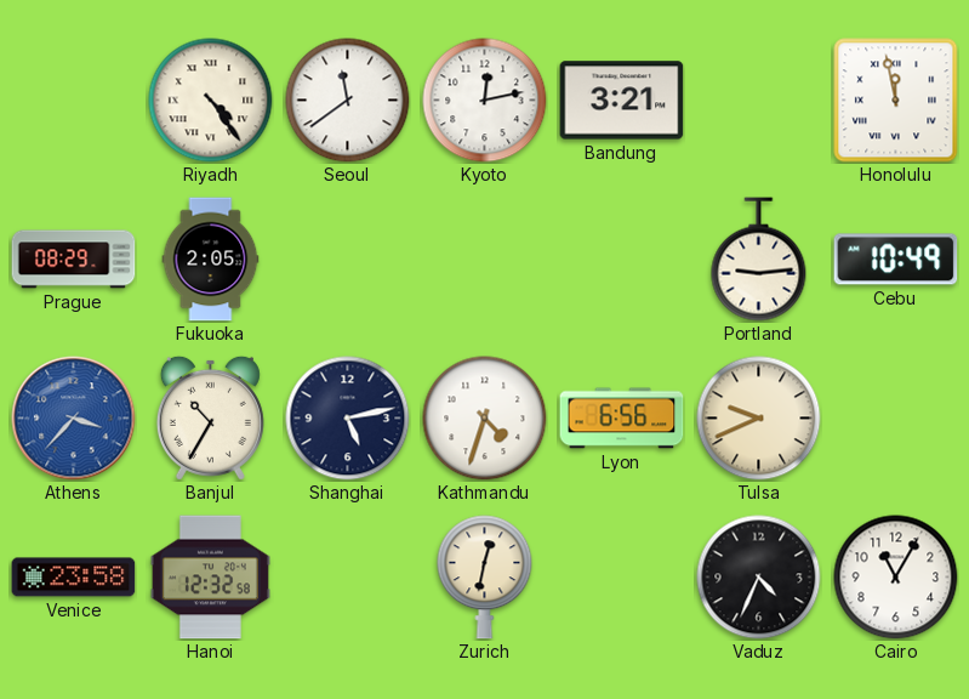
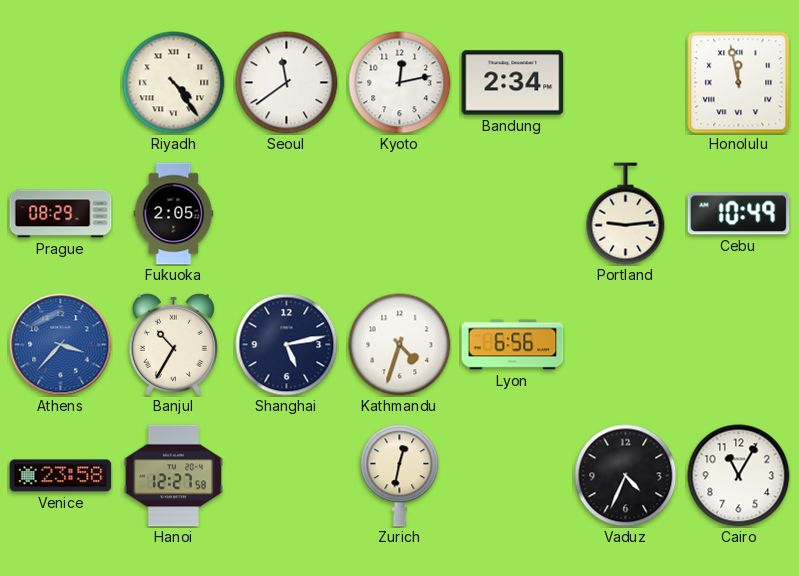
Bandung: 3:21 -> 2:34 (513, 83)
Tulsa: 9:41 -> none (759, 419)
Hanoi: 12:32 -> 12:27 (173, 476)
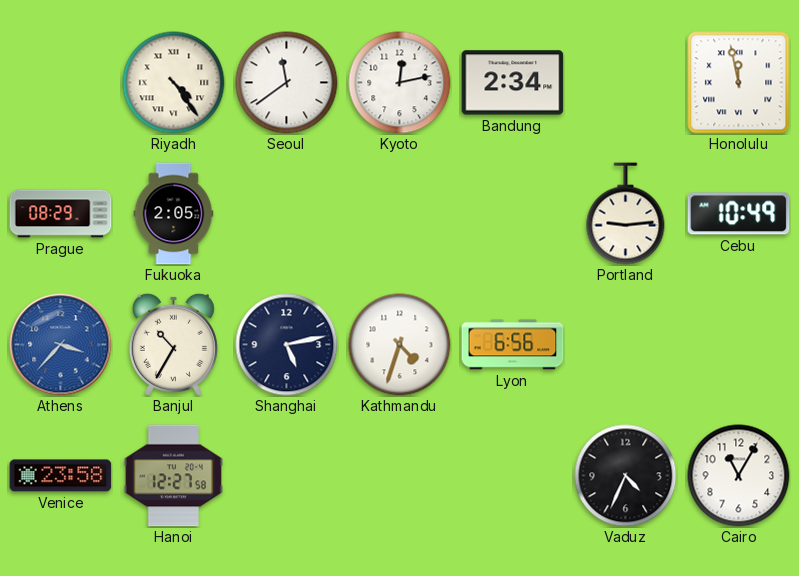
Zurich: 12:32 -> none (400, 476)
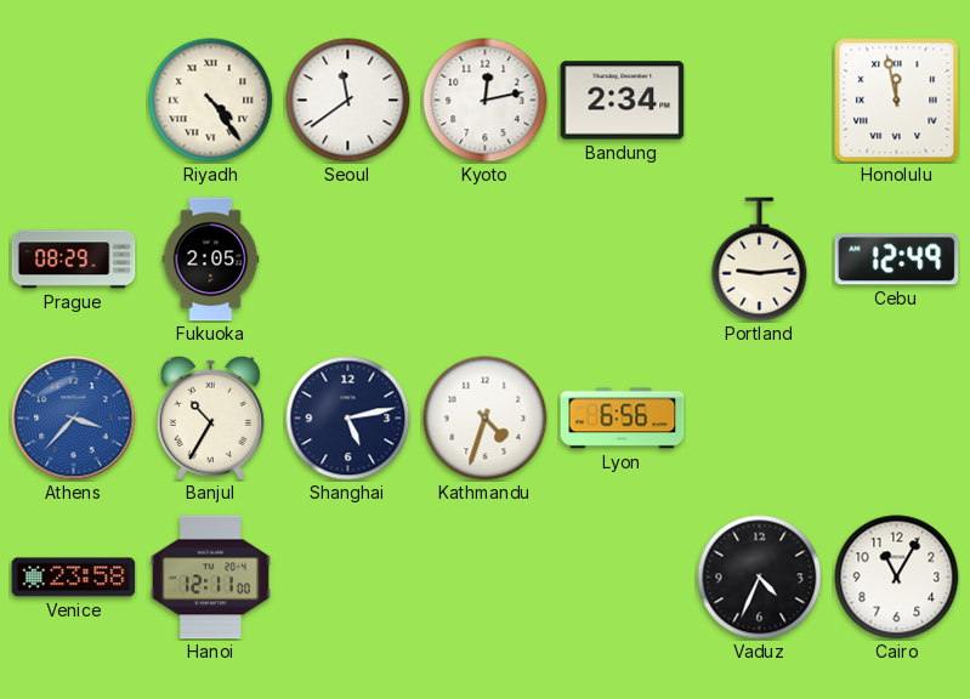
Cebu: 10:49 -> 12:49 (897, 260)
Hanoi: 12:27 -> 12:11 (210, 578)
